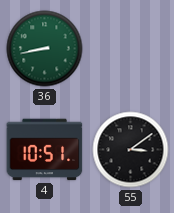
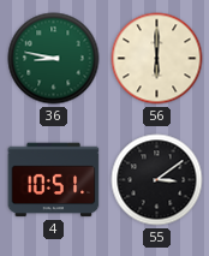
36: 8:43 -> 8:47 (54, 59)
56: none -> 6:00 (157, 59)
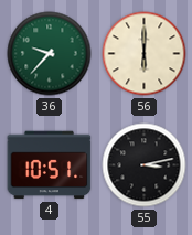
36: 8:47 -> 9:37 (50, 54)
55: 3:09 -> 3:13 (145, 165)
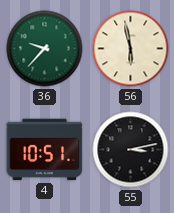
56: 6:00 -> 5:58 (131, 49)
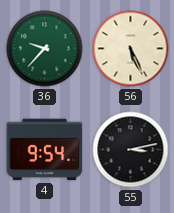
56: 5:58 -> 5:26 (131, 49)
4: 10:51 -> 9:54 (45, 150)
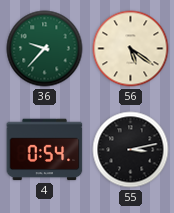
56: 5:26 -> 5:21 (131, 49)
4: 9:54 -> 0:54 (45, 150)
